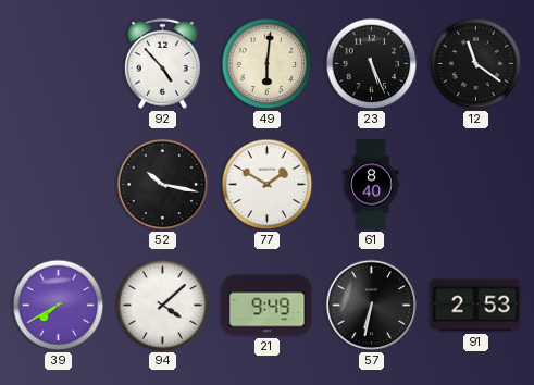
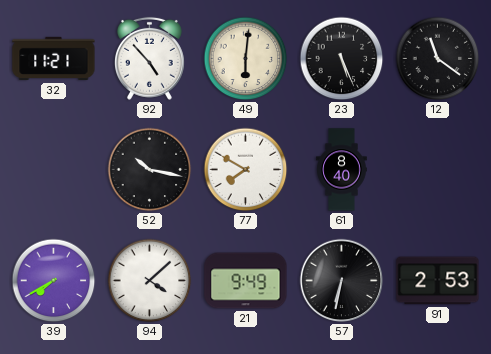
32: none -> 11:21 (54, 59)
77: 1:50 -> 7:50 (246, 170)
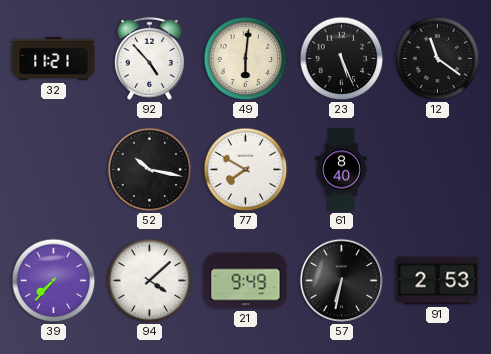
39: 7:40 -> 7:37 (54, 281)
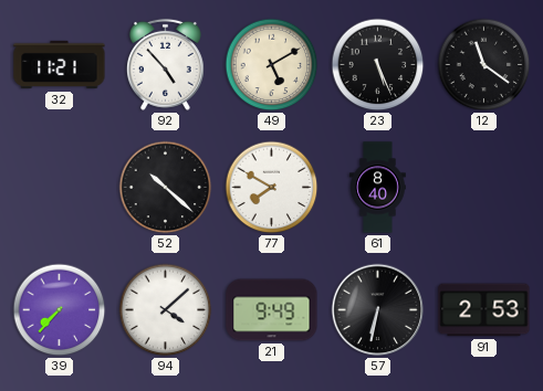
49: 6:01 -> 5:10 (272, 65)
52: 10:17 -> 10:22 (166, 188)
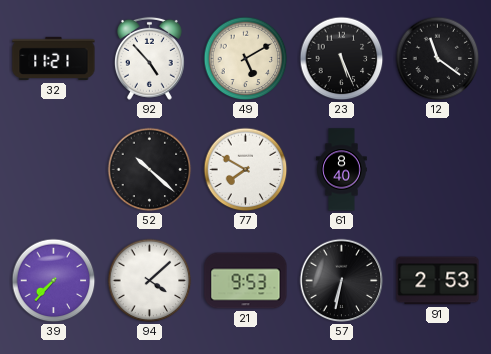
21: 9:49 -> 9:53 (246, 281)
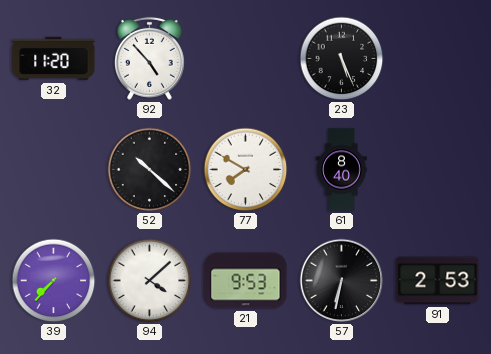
32: 11:21 -> 11:20 (54, 59)
49: 5:10 -> none (246, 59)
12: 11:21 -> none (438, 59)
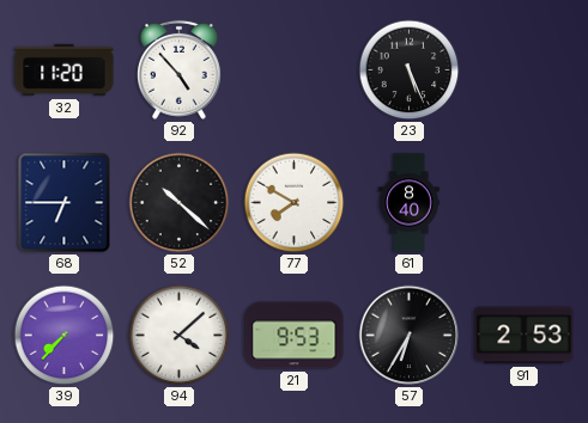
68: none -> 6:45 (65, 203)
57: 6:32 -> 6:35 (410, 336)
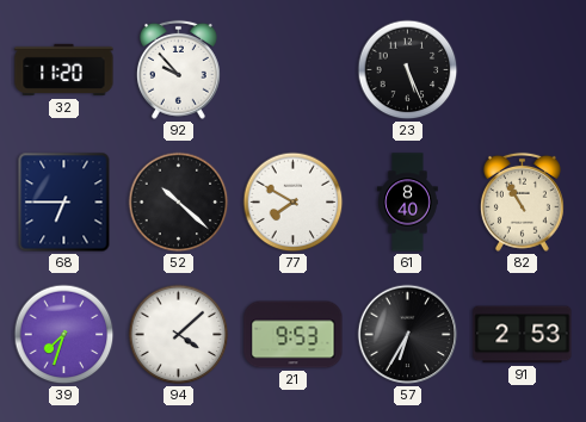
92: 4:53 -> 9:53 (178, 69)
82: none -> 10:55 (522, 201)
39: 7:37 -> 7:33 (64, 335)
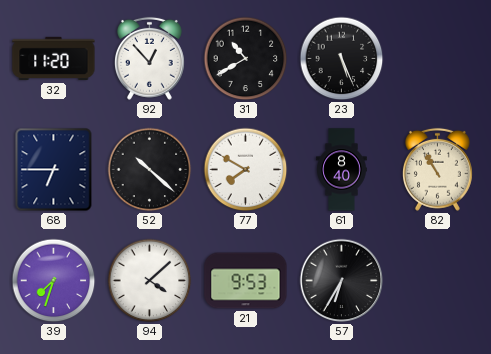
92: 9:53 -> 12:53 (149, 58)
31: none -> 10:40 (246, 59)
91: 2:53 -> none (523, 335)
